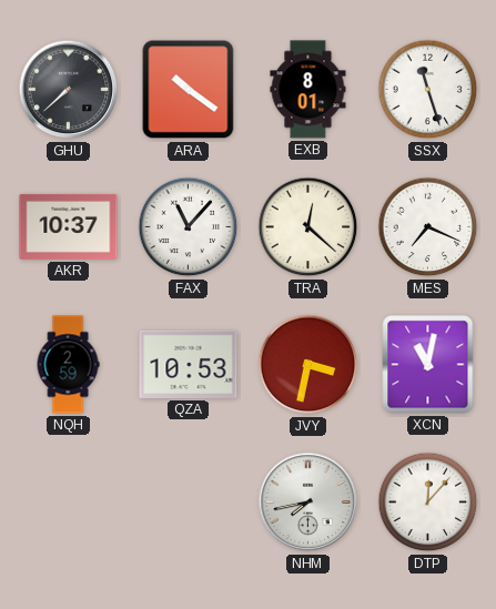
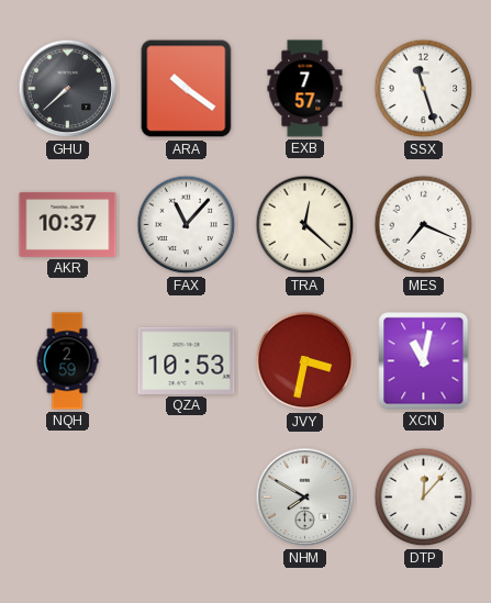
EXB: 8:01 -> 7:57 (305, 89)
NHM: 7:43 -> 7:50 (305, 498)
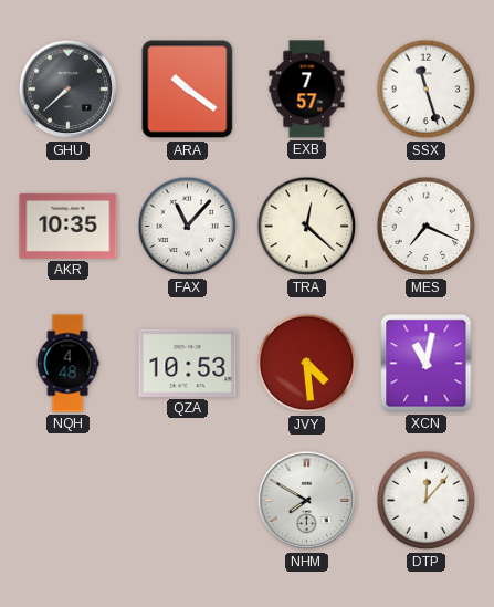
AKR: 10:37 -> 10:35 (69, 226)
NQH: 2:59 -> 4:48 (67, 364)
JVY: 3:32 -> 4:29 (307, 364)
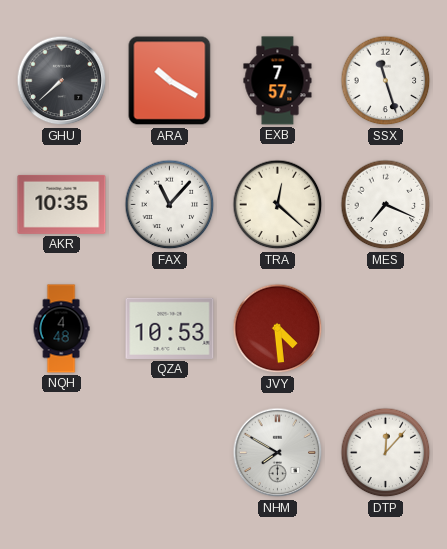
ARA: 10:21 -> 10:20 (170, 81)
XCN: 11:02 -> none (427, 364)
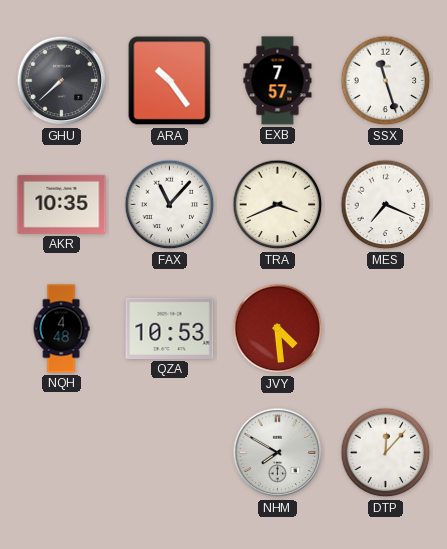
ARA: 10:20 -> 10:24 (170, 81)
TRA: 12:22 -> 3:41 (278, 205)
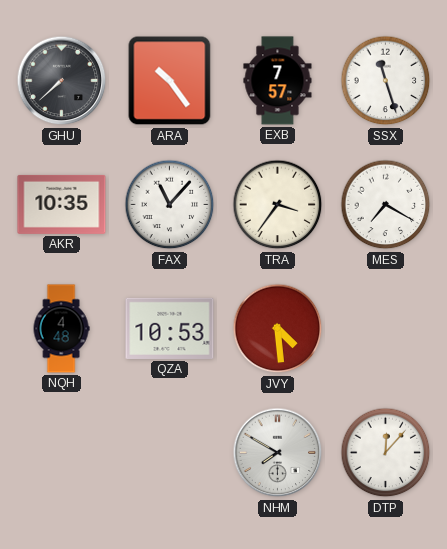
TRA: 3:41 -> 3:36 (278, 205)
MES: 7:19 -> 7:20 (386, 205)
